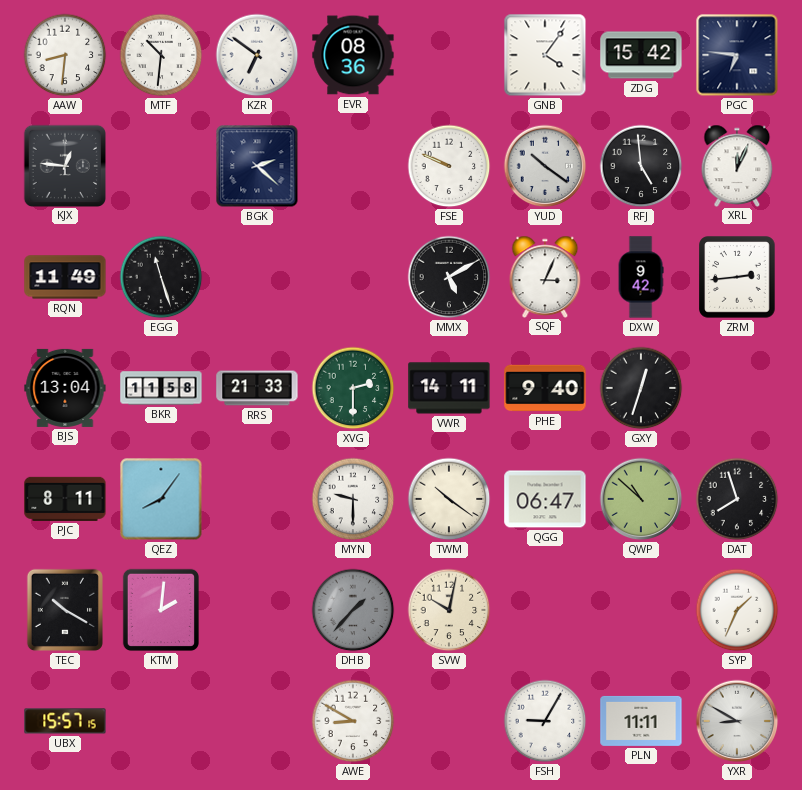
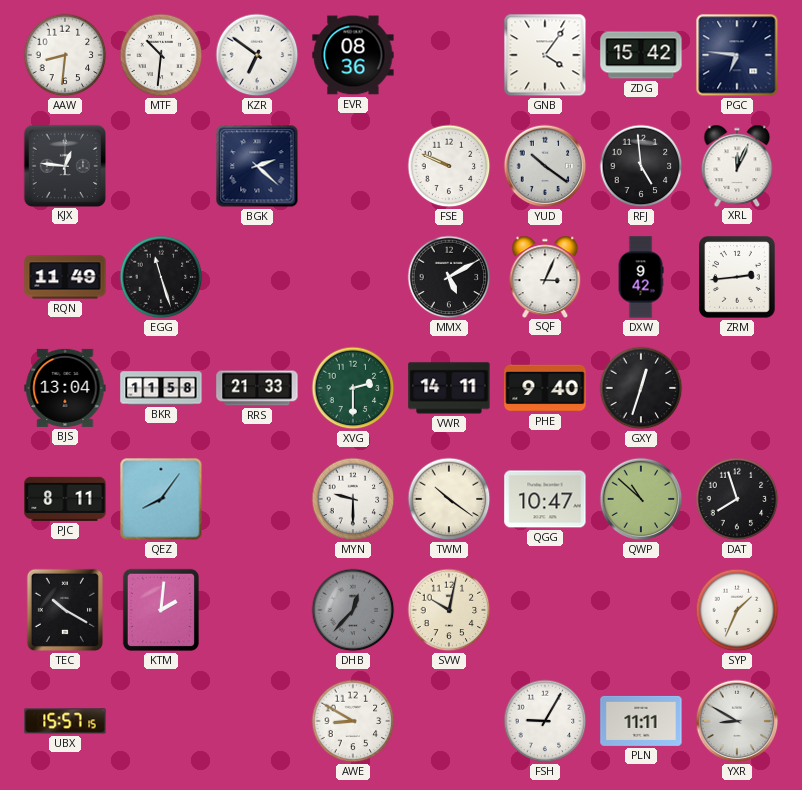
QGG: 06:47 -> 10:47 (545, 499)
DHB: 1:37 -> 12:37 (353, 610)
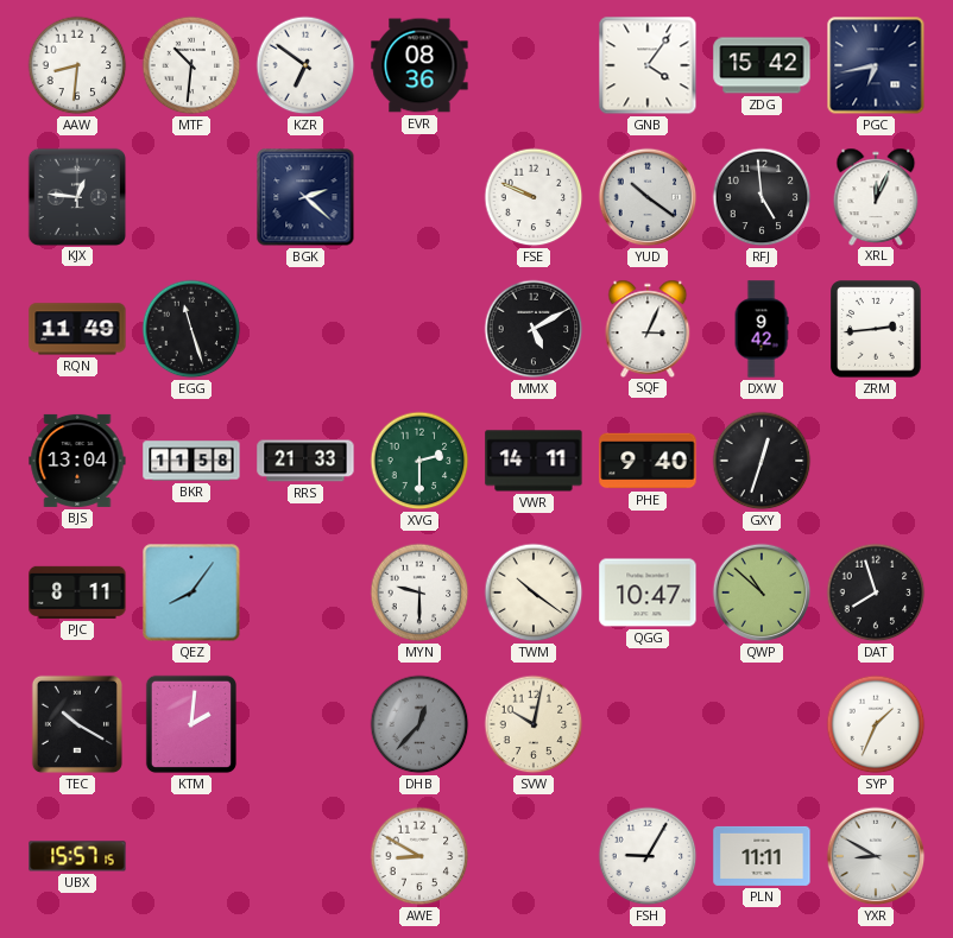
PGC: 6:46 -> 6:43 (876, 65)
